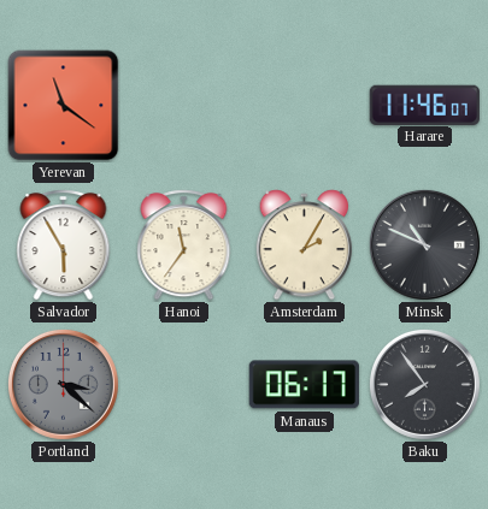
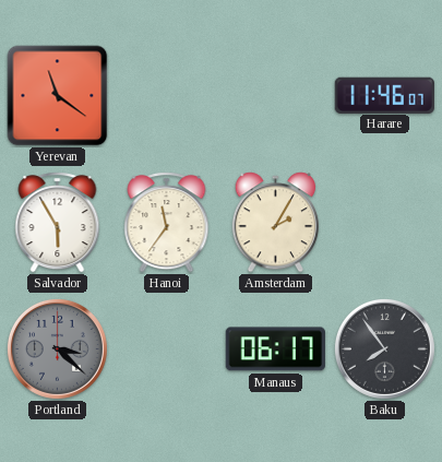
Minsk: 10:49 -> none (424, 244)
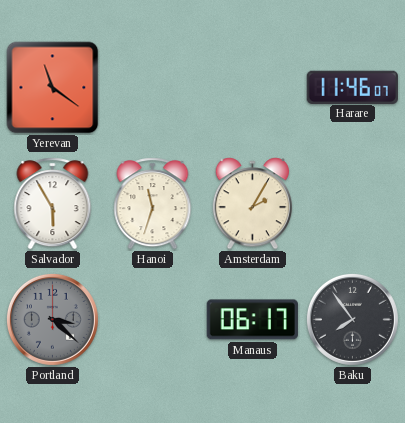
Hanoi: 11:36 -> 11:33 (153, 204)
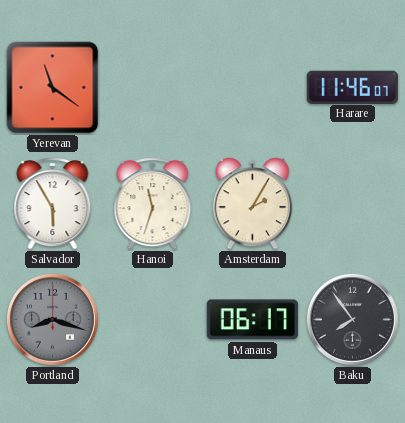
Portland: 3:22 -> 8:18 (52, 319)
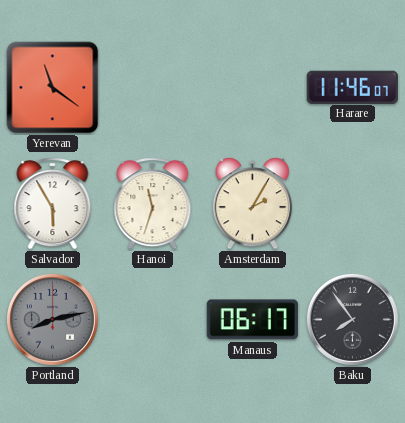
Portland: 8:18 -> 8:13 (52, 319)
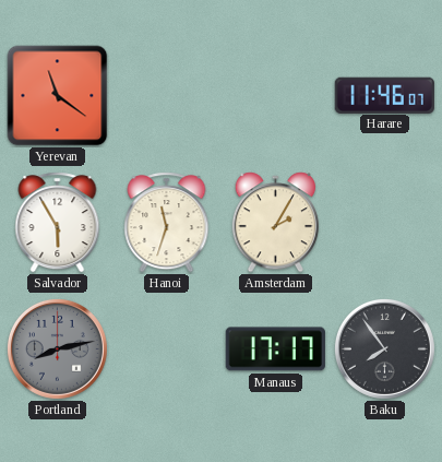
Manaus: 06:17 -> 17:17 (275, 350)
